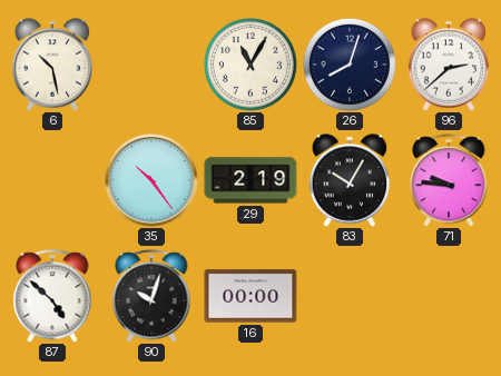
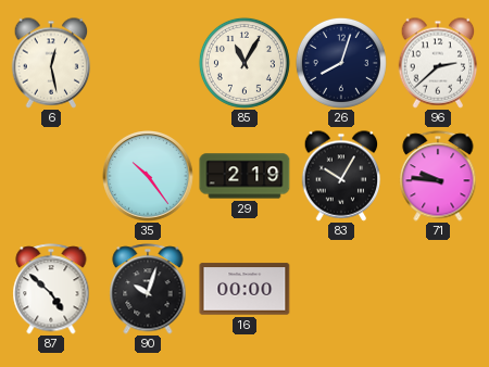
6: 10:28 -> 12:28 (51, 63)
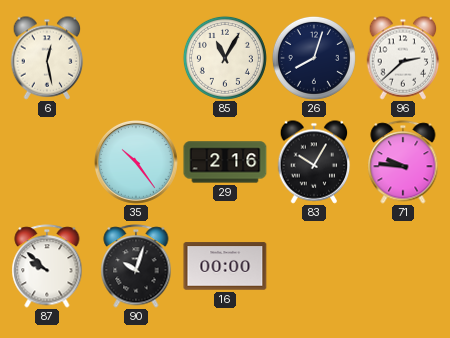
29: 2:19 -> 2:16 (225, 162)
87: 4:52 -> 9:52 (47, 266)
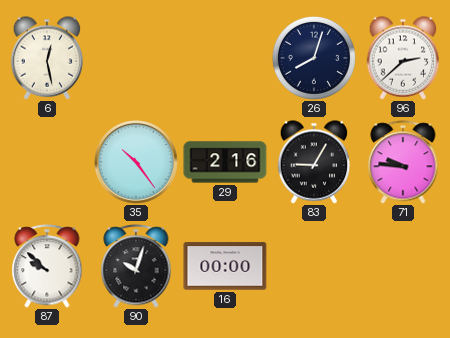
85: 11:05 -> none (225, 58)
83: 10:05 -> 9:05 (314, 162)
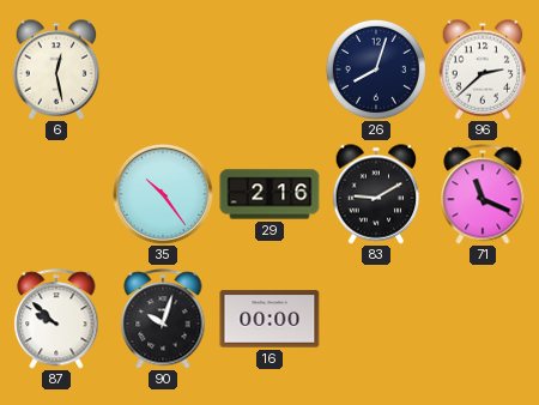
83: 9:05 -> 9:10 (376, 194)
71: 9:46 -> 11:19 (483, 194)
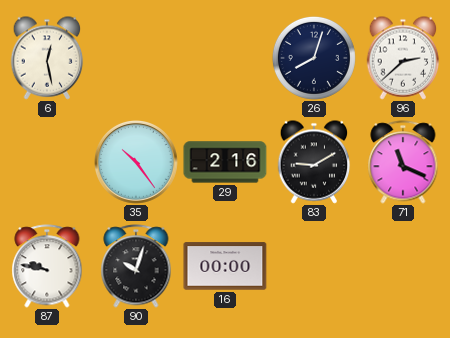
87: 9:52 -> 9:47 (47, 266)
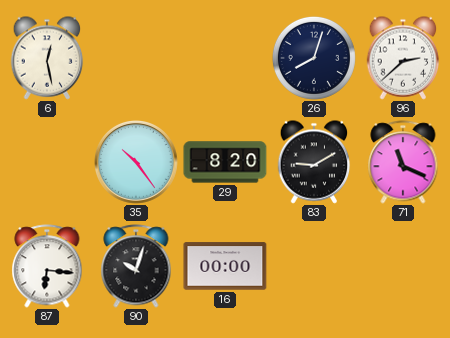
29: 2:16 -> 8:20 (225, 162)
87: 9:47 -> 6:16 (47, 266)
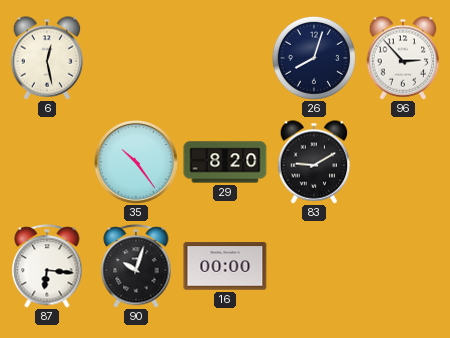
96: 2:38 -> 2:53 (403, 58)
71: 11:19 -> none (403, 162)
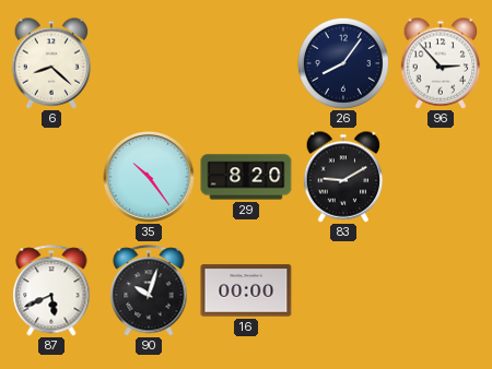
6: 12:28 -> 8:22 (51, 63)
26: 8:03 -> 8:06 (343, 63)
87: 6:16 -> 5:41 (51, 290)
